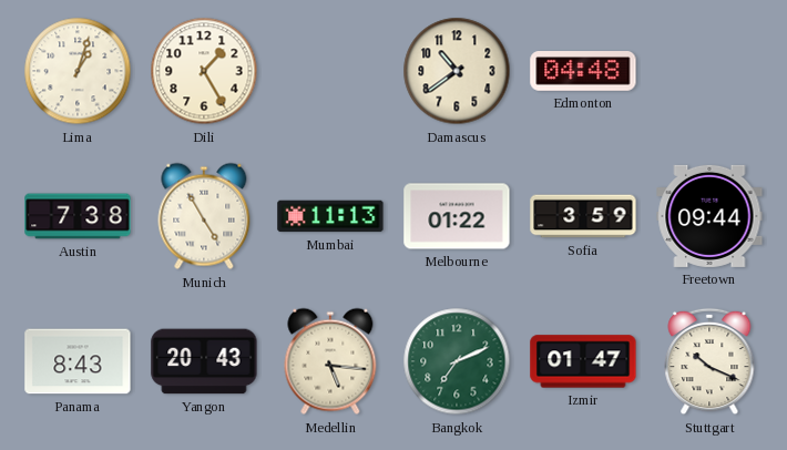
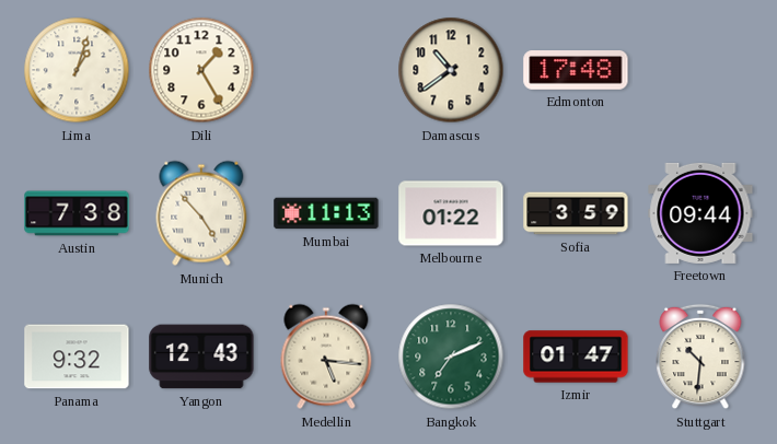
Edmonton: 04:48 -> 17:48 (576, 71)
Munich: 4:55 -> 4:53 (201, 213)
Panama: 8:43 -> 9:32 (77, 357)
Yangon: 20:43 -> 12:43 (201, 357)
Stuttgart: 10:19 -> 10:31 (700, 357)
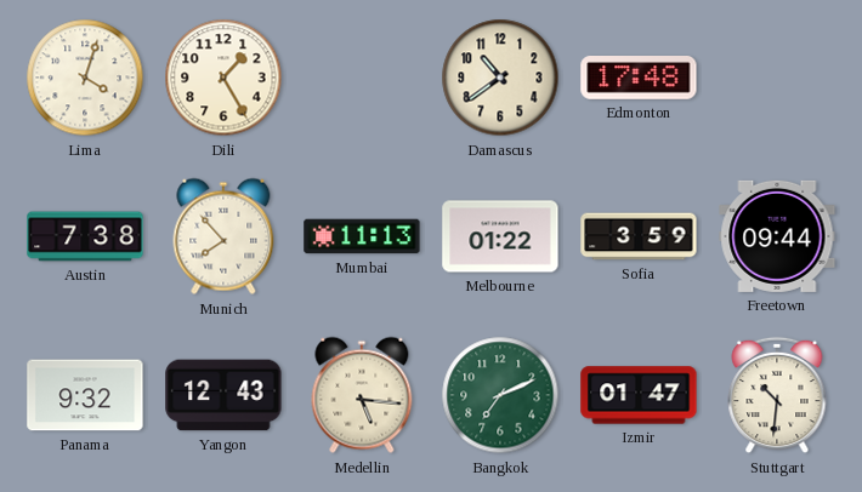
Lima: 1:03 -> 4:03 (85, 78)
Munich: 4:53 -> 7:53 (223, 236)
